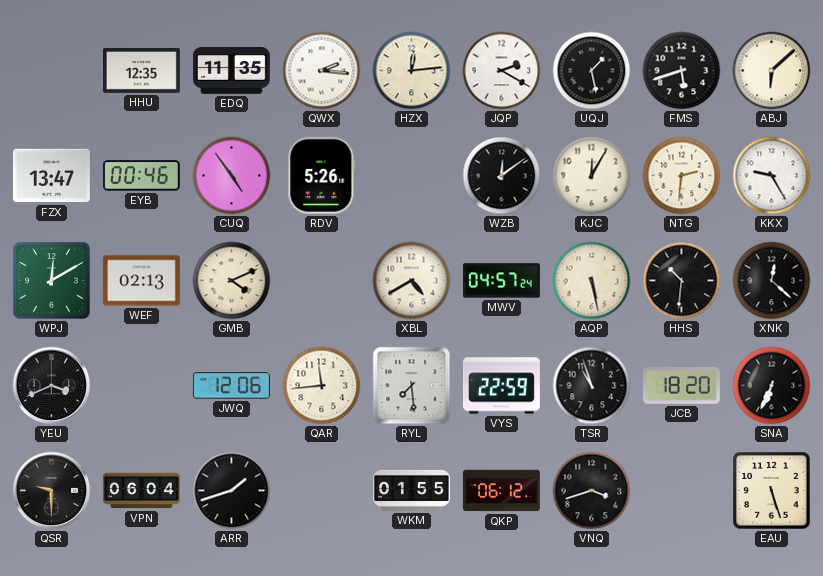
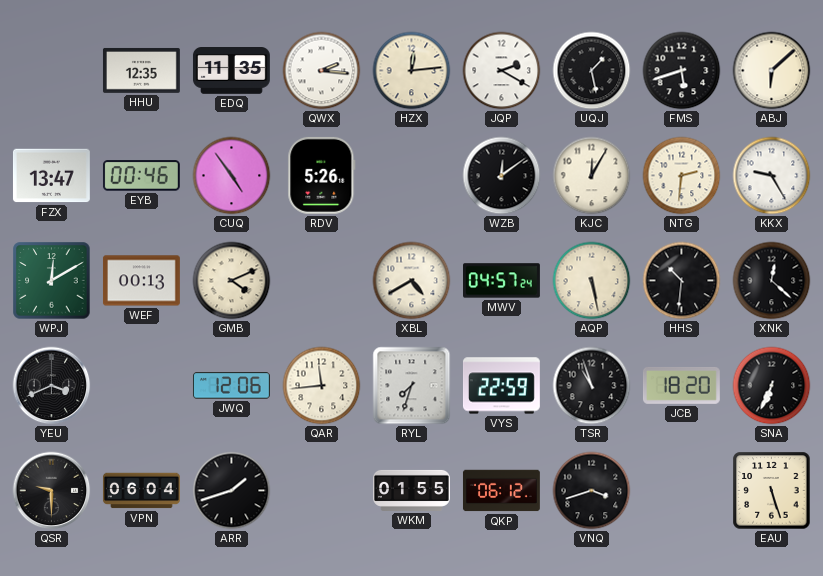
WEF: 02:13 -> 00:13 (141, 281)
RYL: 7:29 -> 7:33 (412, 386)
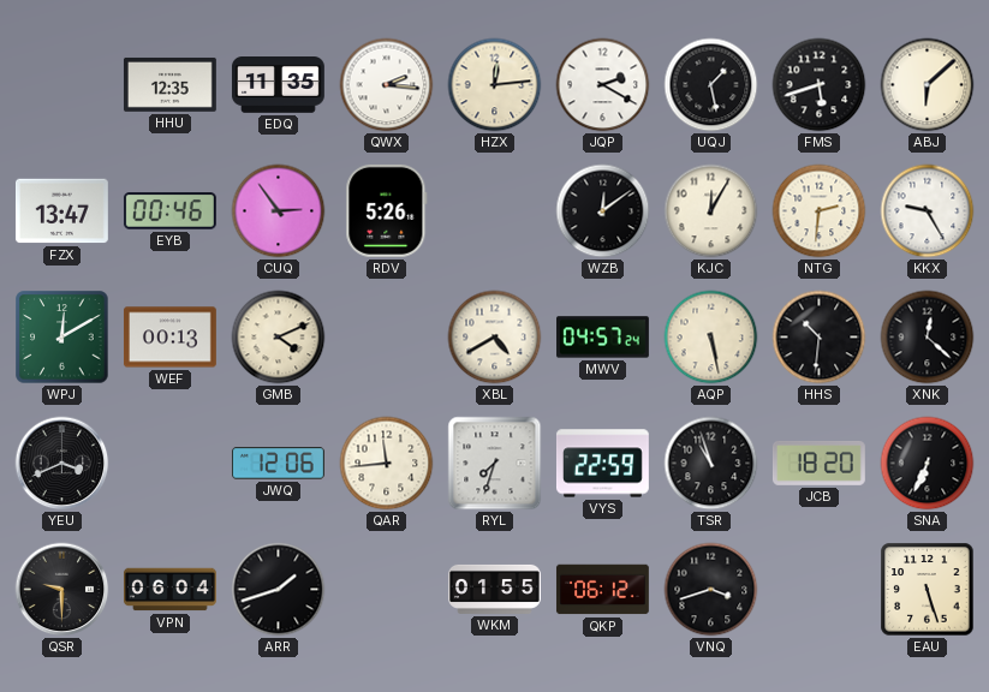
CUQ: 4:54 -> 2:54 (279, 211)
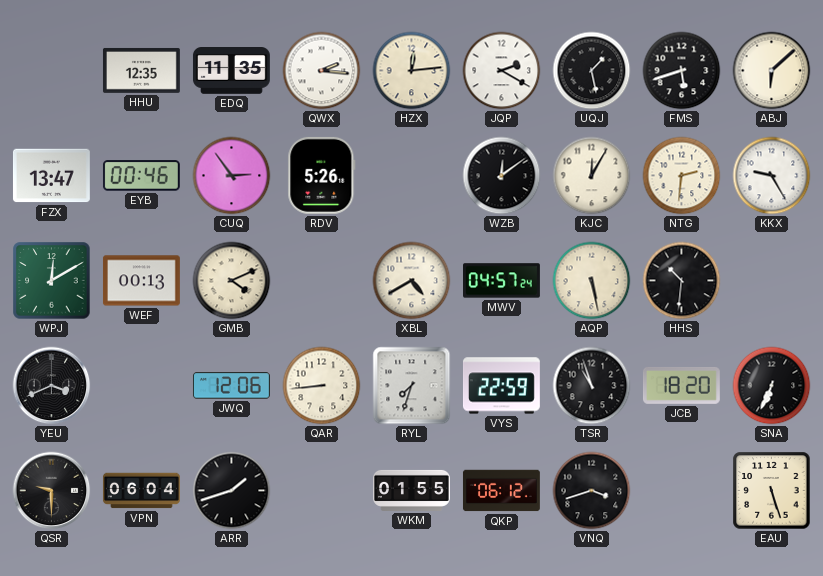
XNK: 12:22 -> none (928, 338)
QAR: 11:44 -> 8:44 (322, 386)
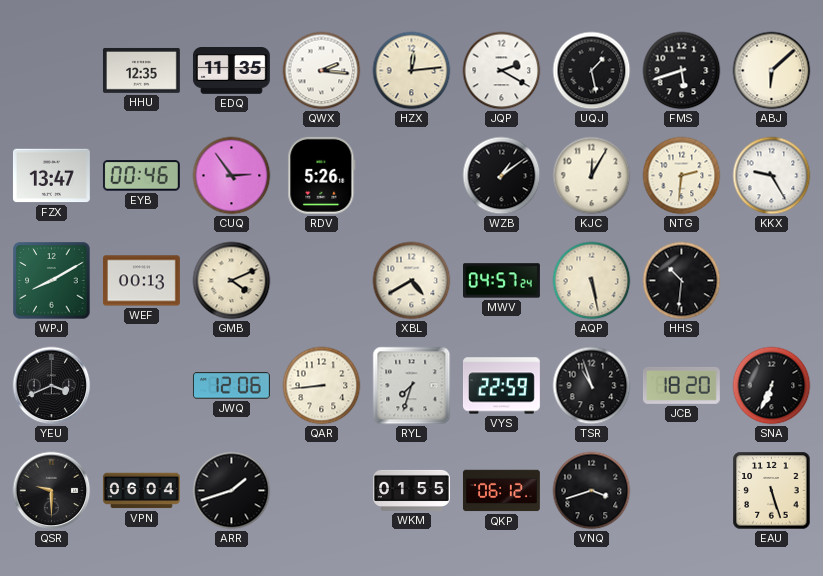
WZB: 12:09 -> 1:09 (502, 176)
WPJ: 12:10 -> 8:10 (52, 281)
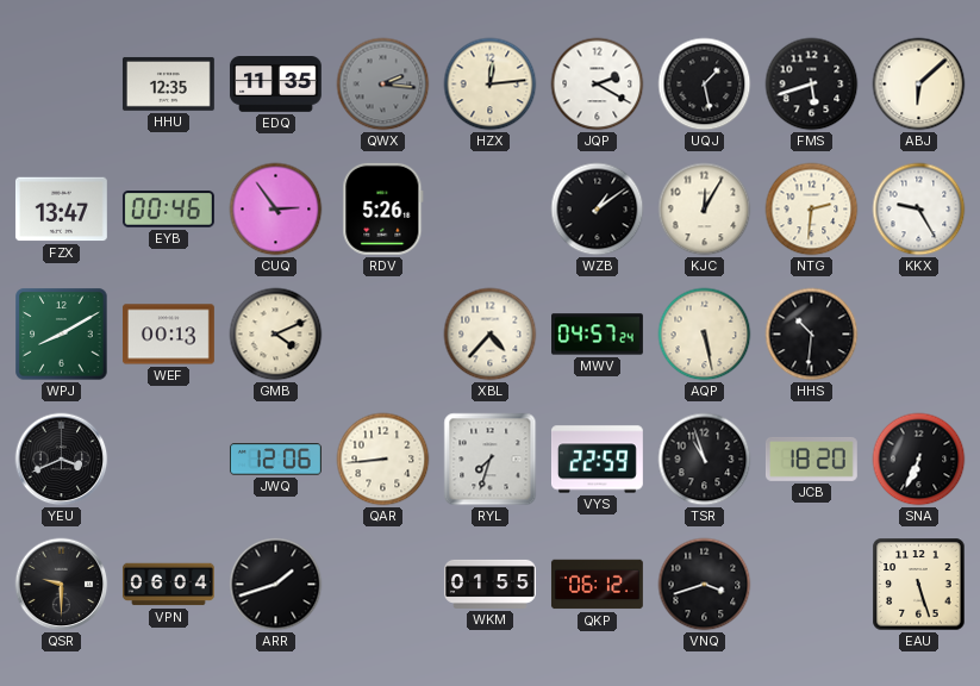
QWX dial: white -> grey (383, 85)
XBL: 4:40 -> 4:37 (491, 335)
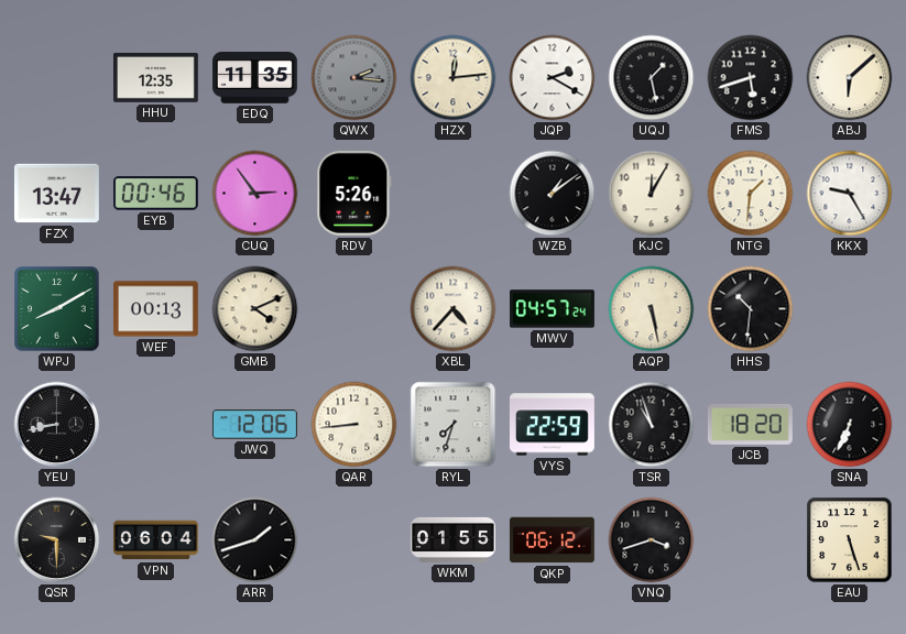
NTG: 2:31 -> 1:31 (751, 194)
YEU: 3:41 -> 8:43 (57, 425)
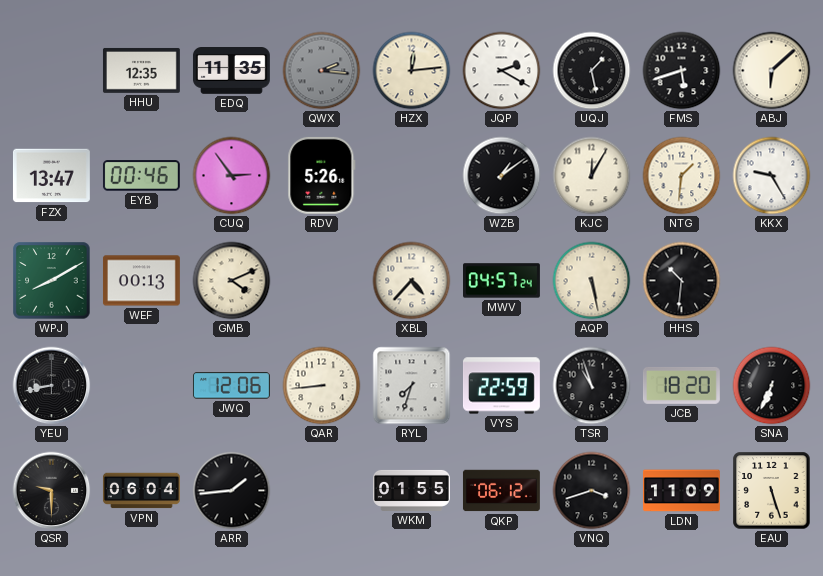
ARR: 1:42 -> 1:44 (232, 491)
LDN: none -> 11:09 (681, 491)
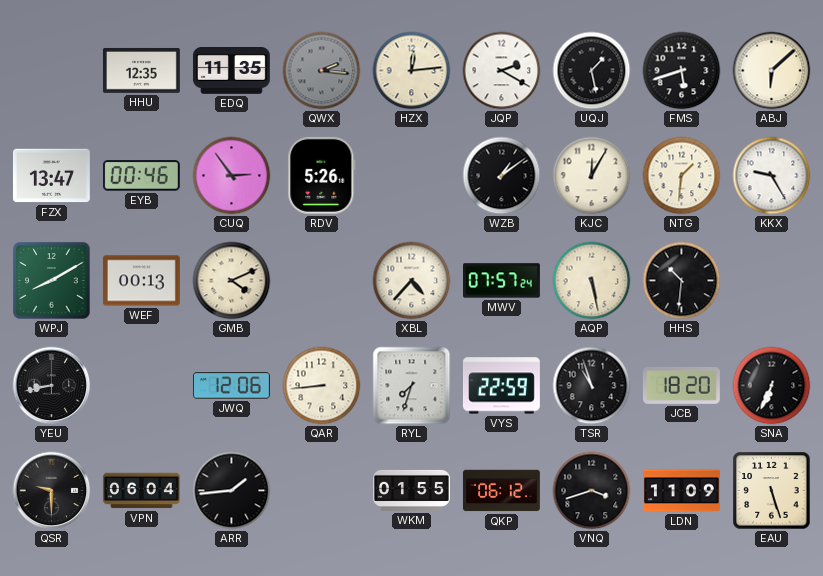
MWV: 04:57 -> 07:57 (502, 281)
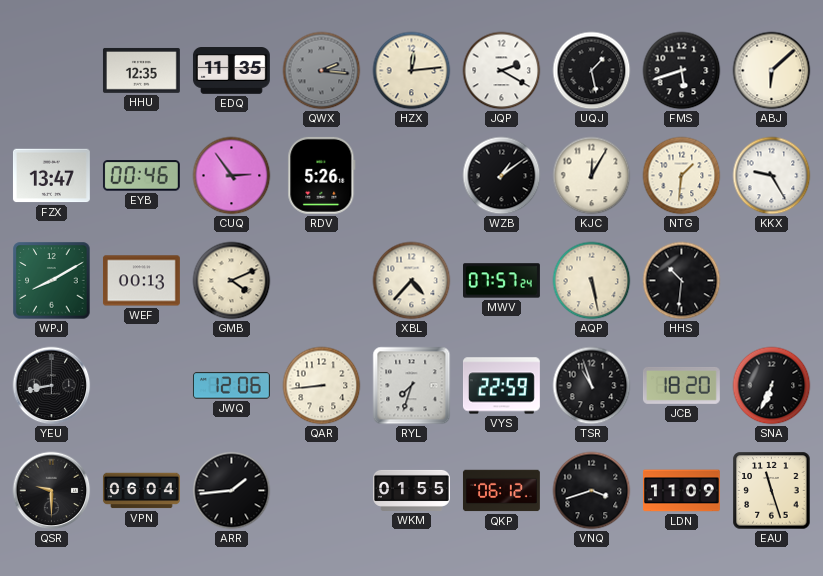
EAU: 5:27 -> 11:27 (772, 491)
